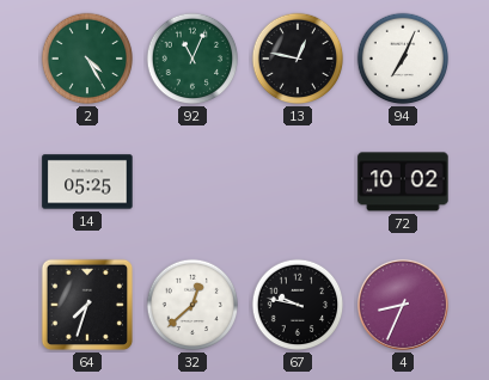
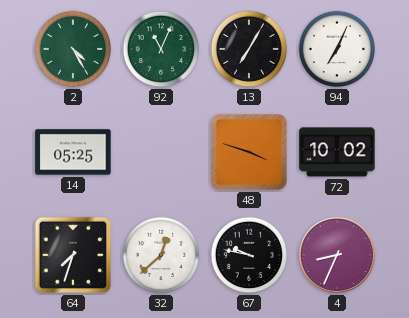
13: 12:47 -> 7:05 (249, 49)
48: none -> 3:48 (249, 152)
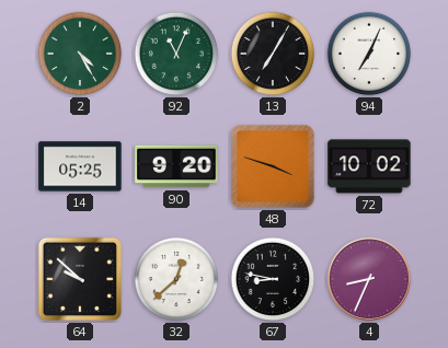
90: none -> 9:20 (176, 166)
64: 7:33 -> 9:52 (80, 279)
67: 9:47 -> 8:47 (273, 279)
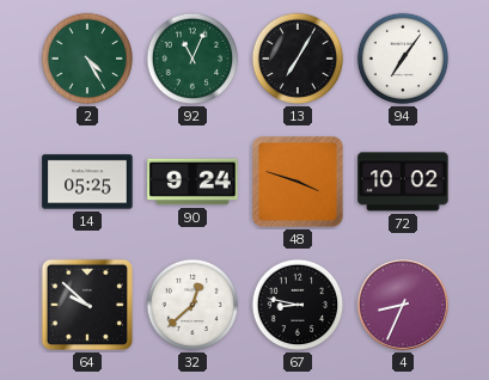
94: 7:04 -> 7:06 (403, 59)
90: 9:20 -> 9:24 (192, 182)
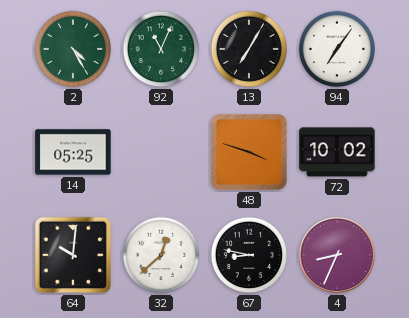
90: 9:24 -> none (192, 182)
64: 9:52 -> 10:01 (73, 255)
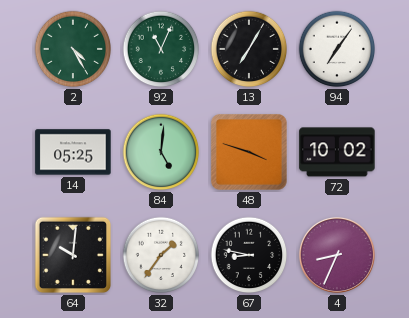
84: none -> 5:01 (161, 152)
32: 12:38 -> 1:36 (161, 255)
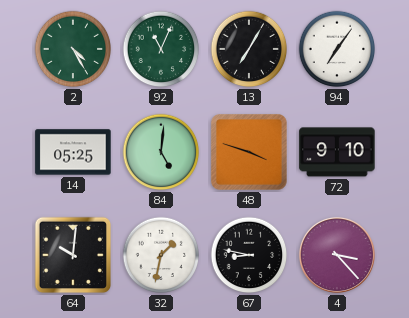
72: 10:02 -> 9:10 (337, 152)
32: 1:36 -> 1:32 (161, 255)
4: 8:34 -> 3:23 (337, 255)
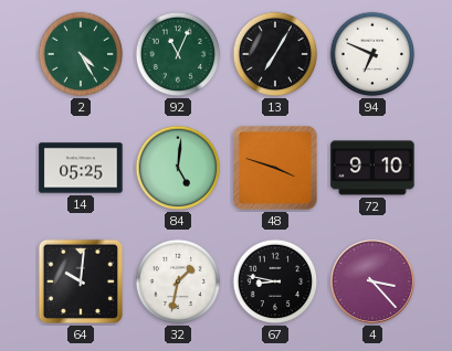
94: 7:06 -> 6:49 (372, 54)
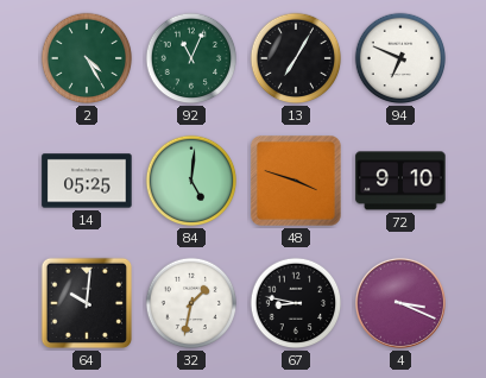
4: 3:23 -> 3:19 (400, 303)
